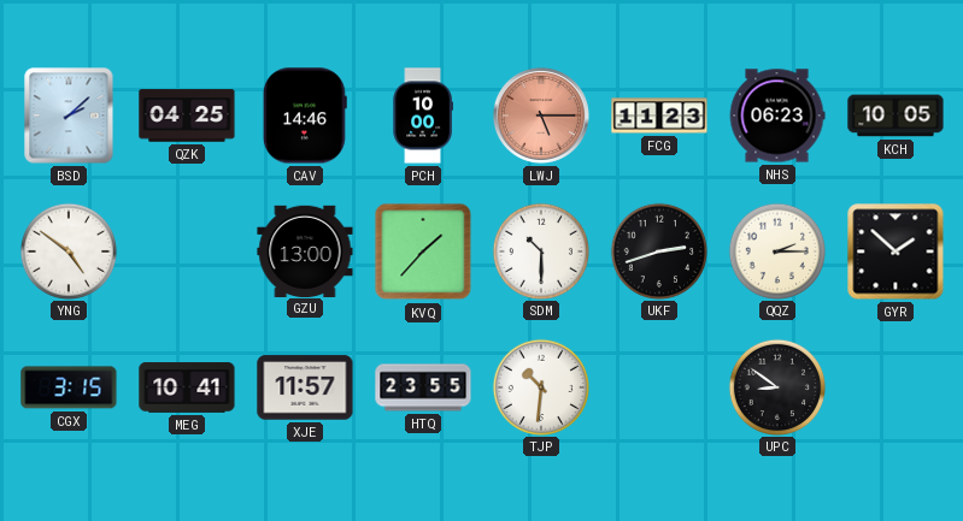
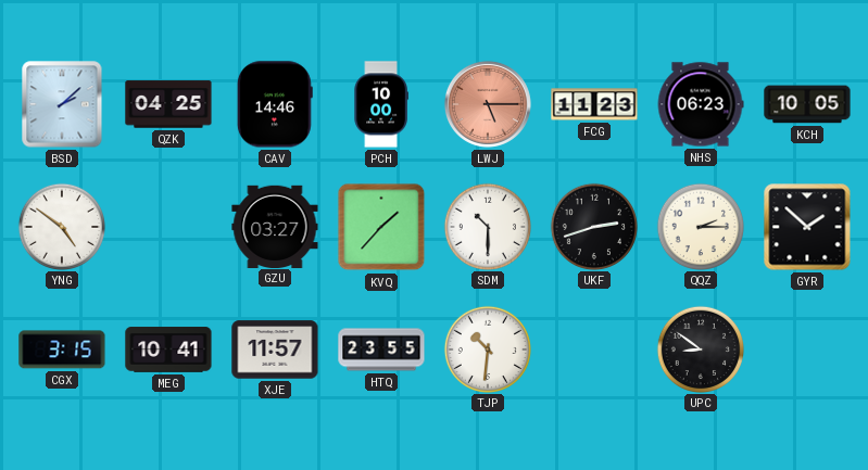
GZU: 13:00 -> 03:27 (275, 226)
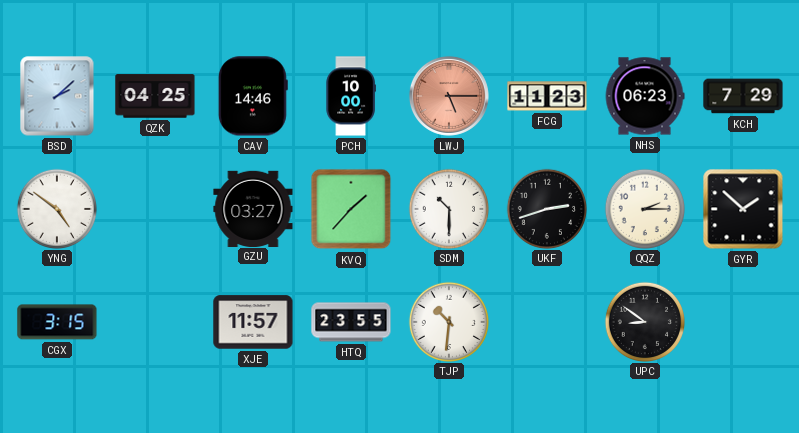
KCH: 10:05 -> 7:29 (743, 96)
MEG: 10:41 -> none (168, 350)
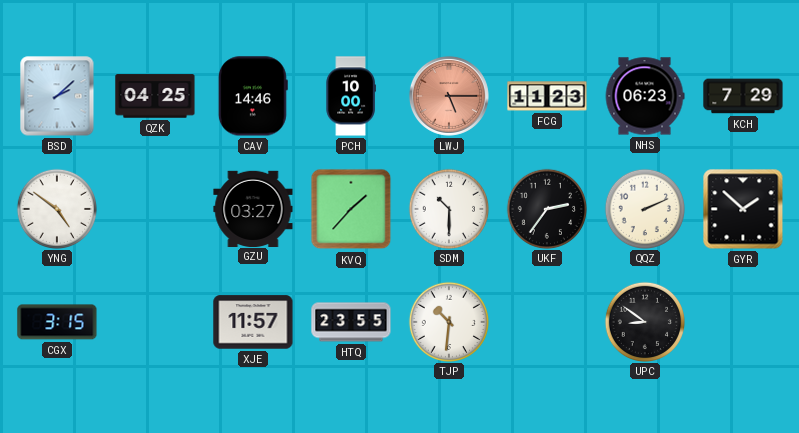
UKF: 2:42 -> 2:36 (546, 208)
QQZ: 2:15 -> 2:11 (644, 208)
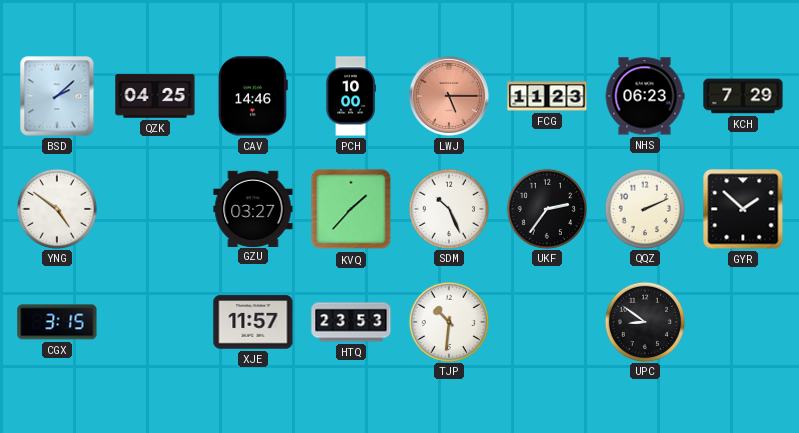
SDM: 10:30 -> 10:26 (448, 208)
HTQ: 23:55 -> 23:53 (351, 322)
